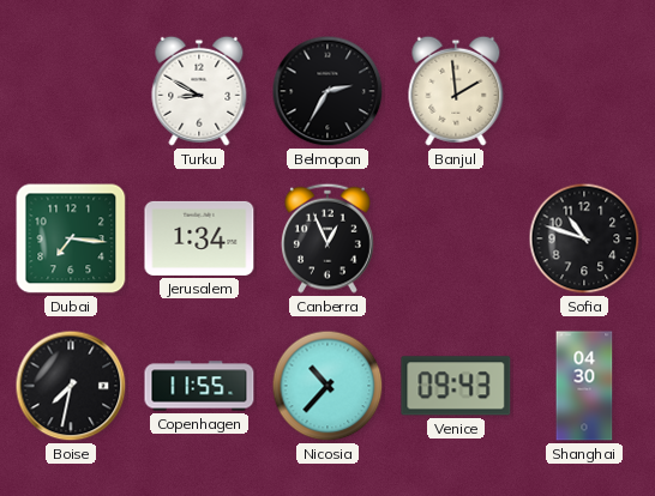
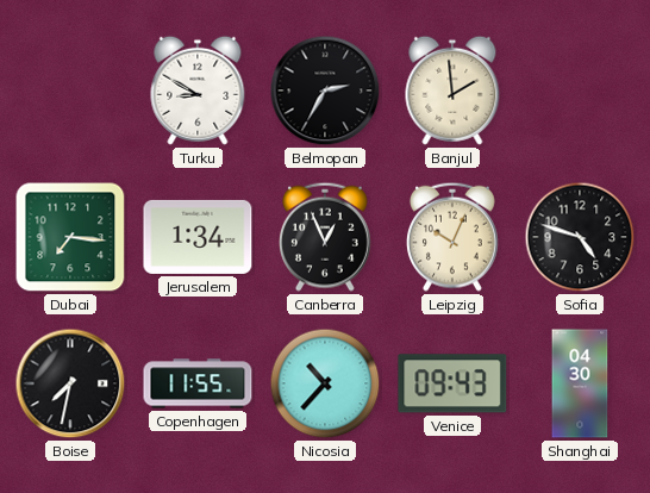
Leipzig: none -> 10:04 (452, 237)
Sofia: 10:48 -> 4:48 (580, 237)
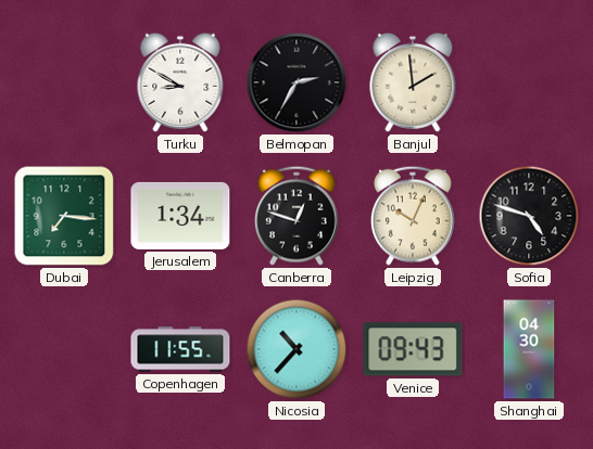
Canberra: 12:56 -> 12:48 (296, 216)
Boise: 7:32 -> none (70, 383)
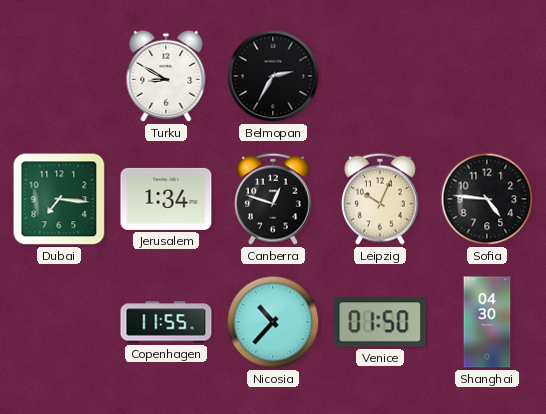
Banjul: 1:59 -> none (413, 82)
Sofia: 4:48 -> 4:46 (487, 199)
Venice: 09:43 -> 01:50 (380, 322)
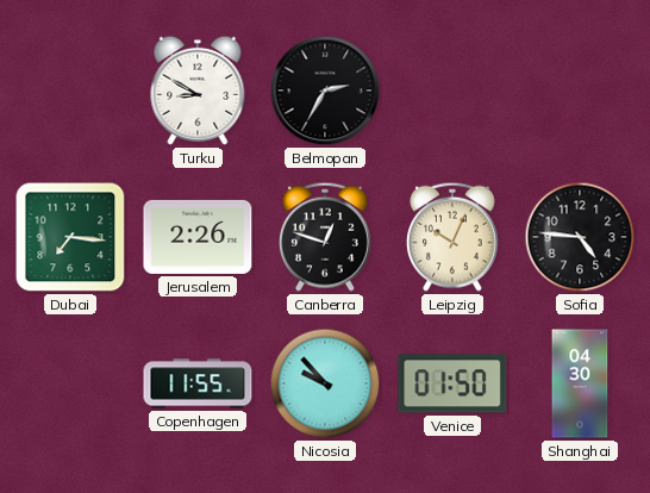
Jerusalem: 1:34 -> 2:26 (198, 237)
Nicosia: 10:37 -> 9:53 (325, 383)
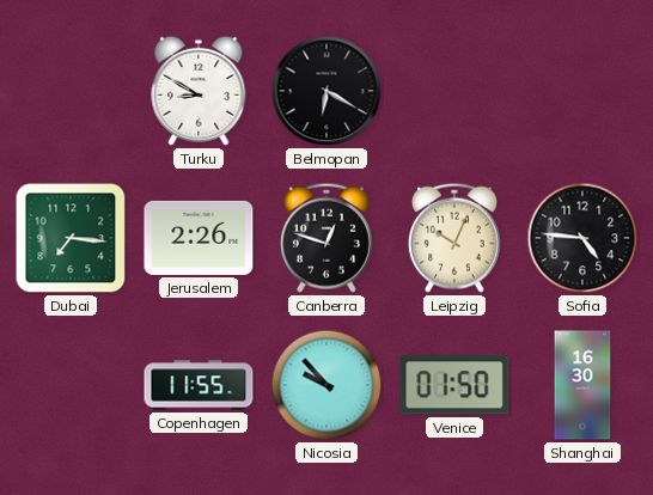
Belmopan: 2:35 -> 6:20 (326, 91)
Shanghai: 04:30 -> 16:30 (582, 385)
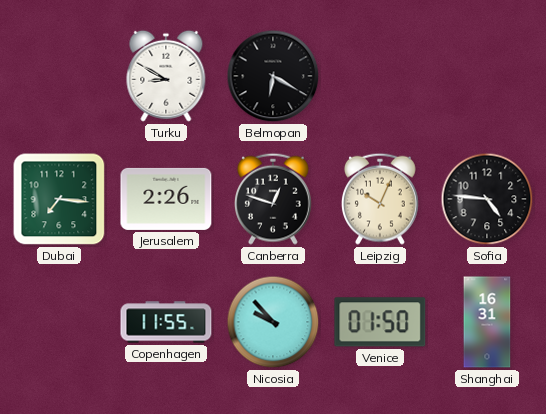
Shanghai: 16:30 -> 16:31 (487, 322)
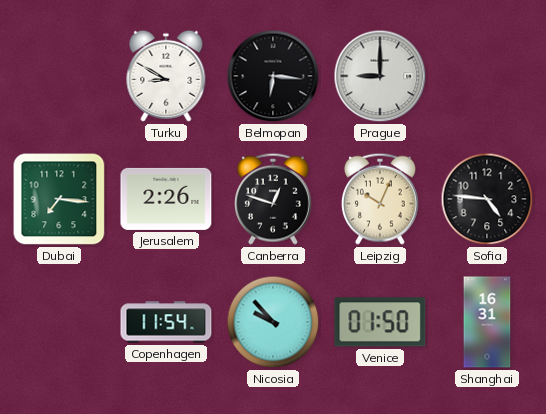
Belmopan: 6:20 -> 6:16 (273, 76)
Prague: none -> 9:00 (380, 76)
Copenhagen: 11:55 -> 11:54 (166, 322)
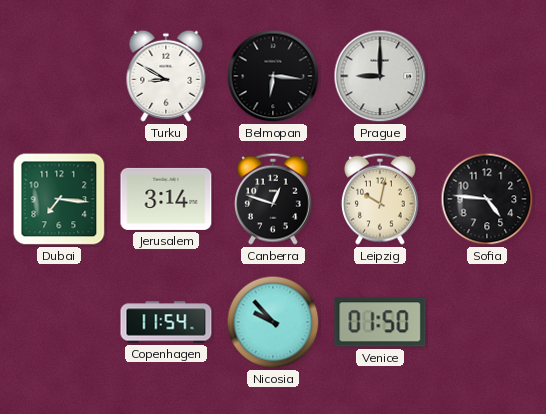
Jerusalem: 2:26 -> 3:14 (166, 199)
Leipzig: 10:04 -> 10:02 (380, 199)
Shanghai: 16:31 -> none (487, 322)
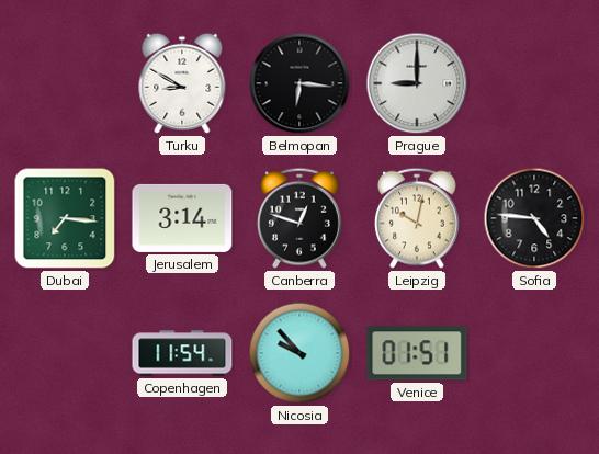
Venice: 01:50 -> 01:51 (417, 353)
